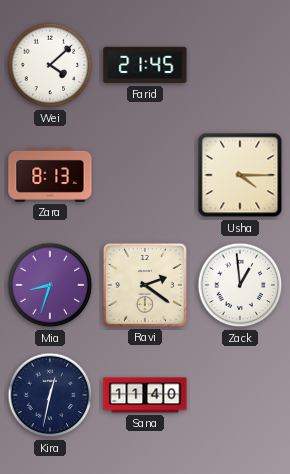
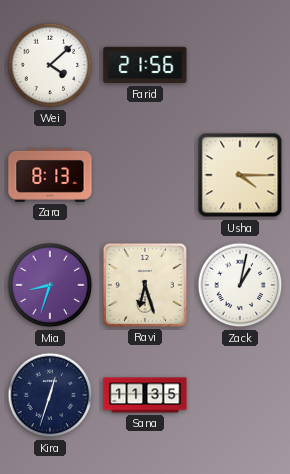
Farid: 21:45 -> 21:56 (145, 65)
Ravi: 2:21 -> 6:27 (145, 285)
Zack: 12:59 -> 1:02 (240, 285)
Kira: 12:32 -> 12:33 (50, 395)
Sana: 11:40 -> 11:35 (145, 395)
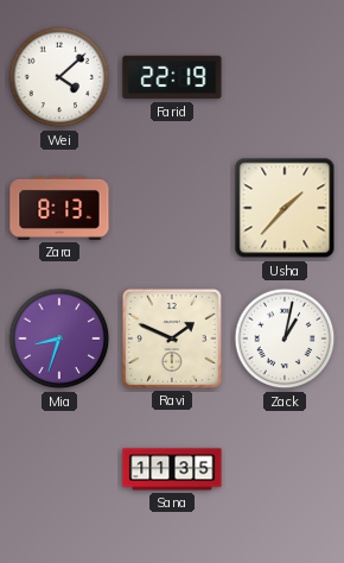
Farid: 21:56 -> 22:19 (172, 77)
Usha: 4:15 -> 1:37 (285, 208)
Ravi: 6:27 -> 1:49 (172, 339)
Kira: 12:33 -> none (50, 395)
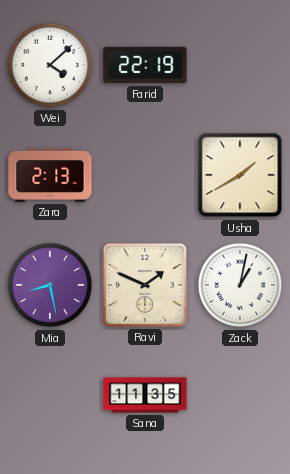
Zara: 8:13 -> 2:13 (50, 175)
Usha: 1:37 -> 1:40 (240, 175)
Mia: 8:33 -> 8:28 (50, 285)
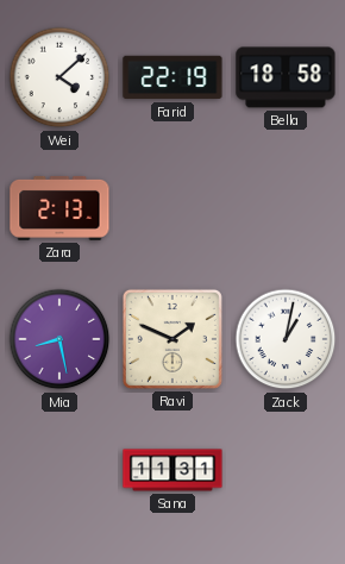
Bella: none -> 18:58 (286, 77)
Usha: 1:40 -> none (240, 175)
Sana: 11:35 -> 11:31 (172, 470)
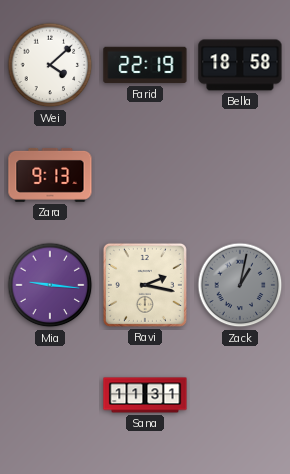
Zara: 2:13 -> 9:13 (50, 175)
Mia: 8:28 -> 9:16 (50, 285)
Ravi: 1:49 -> 2:17 (145, 285)
Zack dial: white -> grey (240, 285)
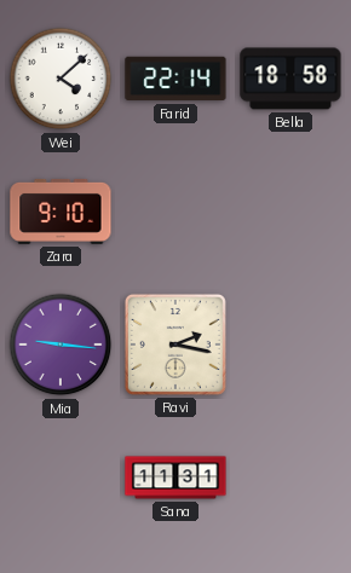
Farid: 22:19 -> 22:14 (175, 79)
Zara: 9:13 -> 9:10 (61, 212)
Zack: 1:02 -> none (240, 285)
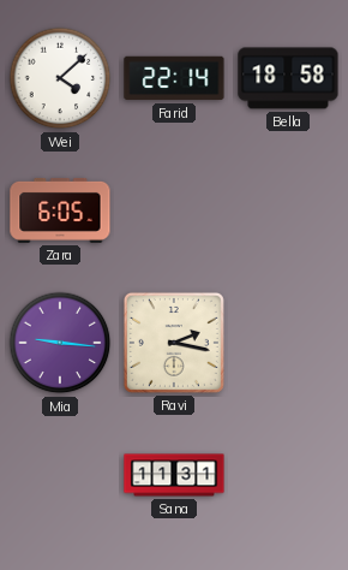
Zara: 9:10 -> 6:05 (60, 210)
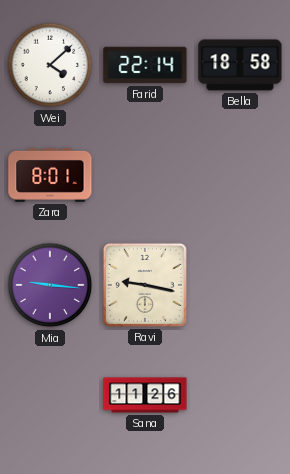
Zara: 6:05 -> 8:01 (50, 175)
Ravi: 2:17 -> 9:17 (145, 285)
Sana: 11:31 -> 11:26 (145, 395)
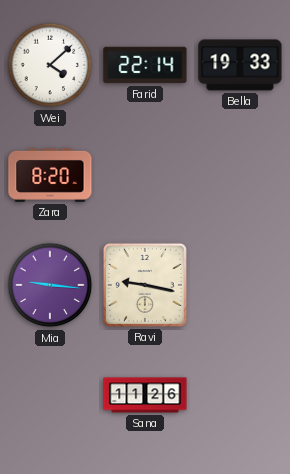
Bella: 18:58 -> 19:33 (240, 65)
Zara: 8:01 -> 8:20 (50, 175)
